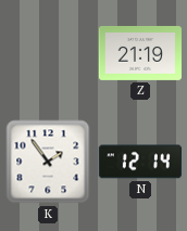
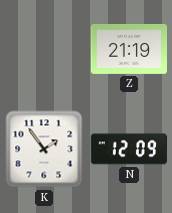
N: 12:14 -> 12:09 (129, 149)
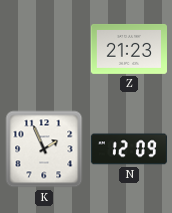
Z: 21:19 -> 21:23 (128, 49)
K: 1:54 -> 1:56 (44, 149)
